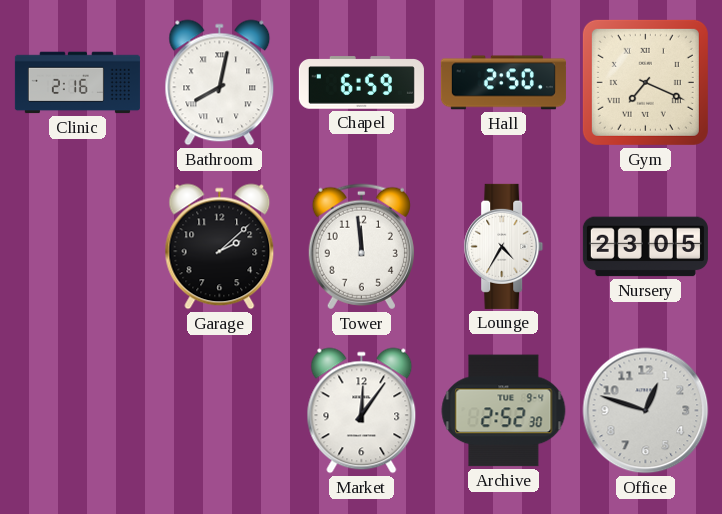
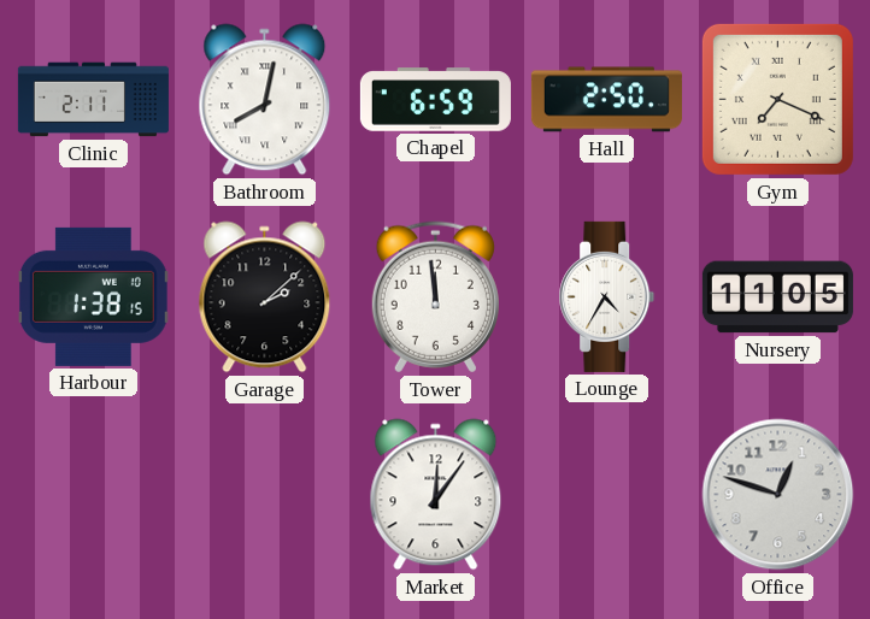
Clinic: 2:16 -> 2:11 (93, 100)
Harbour: none -> 1:38 (94, 296)
Nursery: 23:05 -> 11:05 (777, 297)
Archive: 2:52 -> none (504, 411)
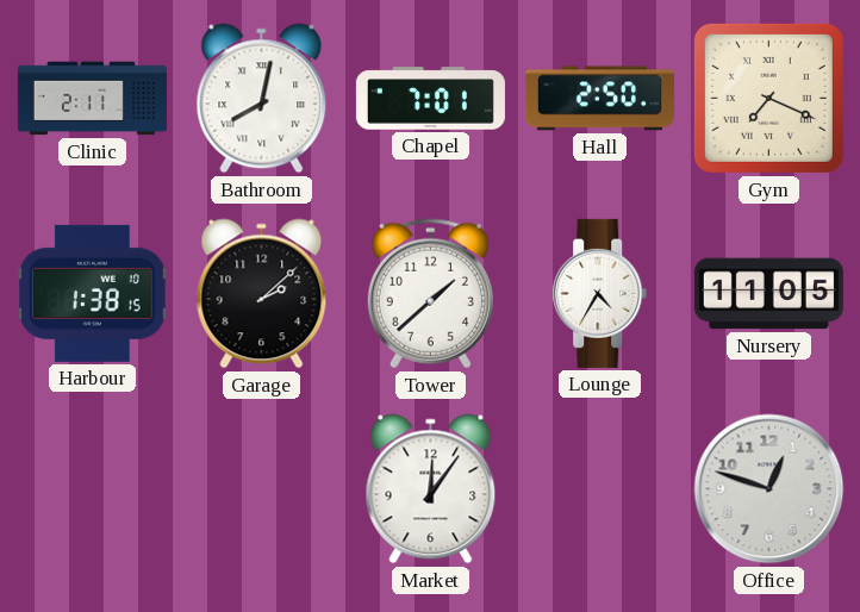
Chapel: 6:59 -> 7:01 (430, 99)
Tower: 11:59 -> 1:38 (430, 294)
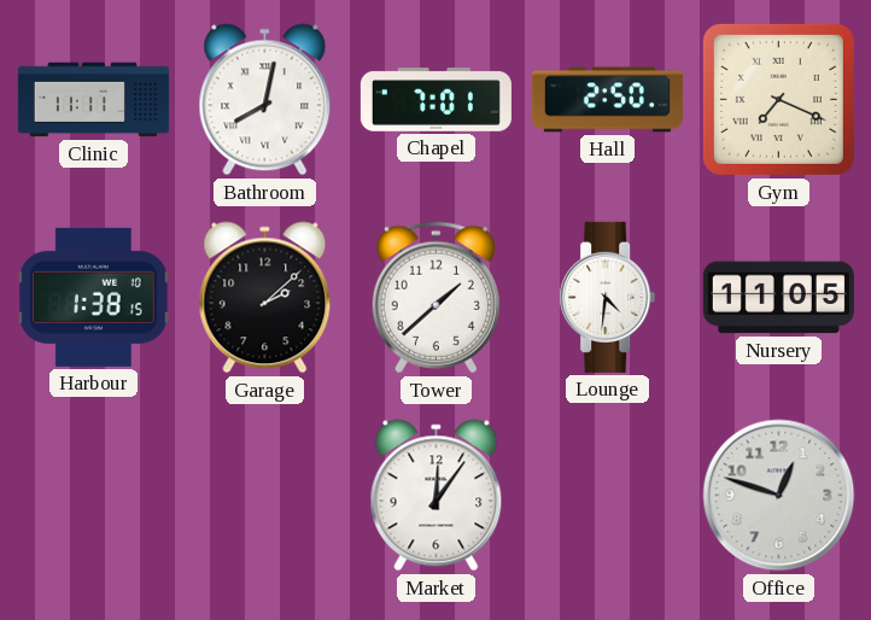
Clinic: 2:11 -> 11:11 (93, 100)
Lounge: 4:35 -> 4:31 (608, 297)
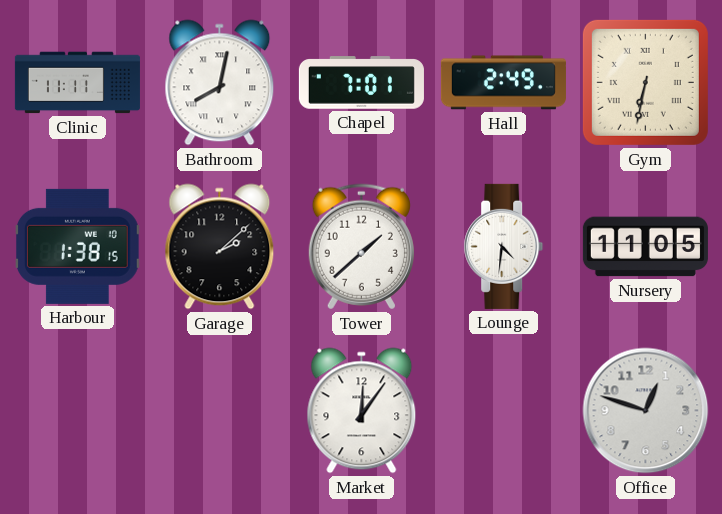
Hall: 2:50 -> 2:49 (503, 83)
Gym: 7:19 -> 6:32 (645, 82)
